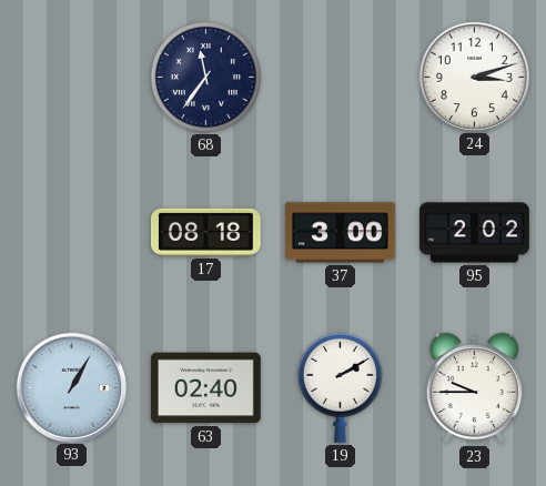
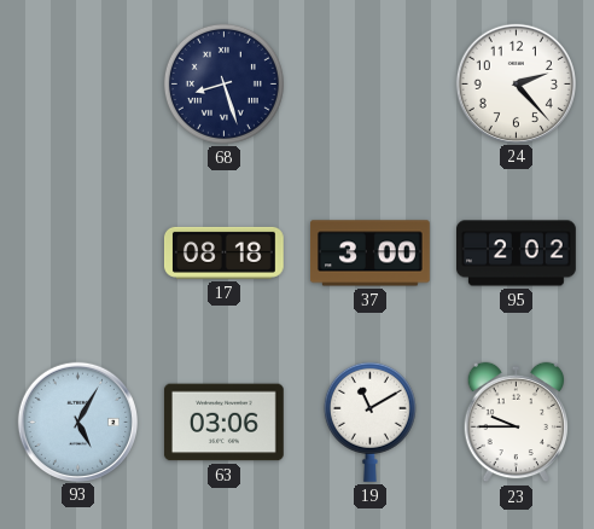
68: 11:36 -> 8:27 (223, 83)
24: 3:12 -> 2:23 (516, 83)
93: 1:05 -> 5:05 (77, 422)
63: 02:40 -> 03:06 (223, 423)
19: 2:10 -> 11:10 (369, 422)
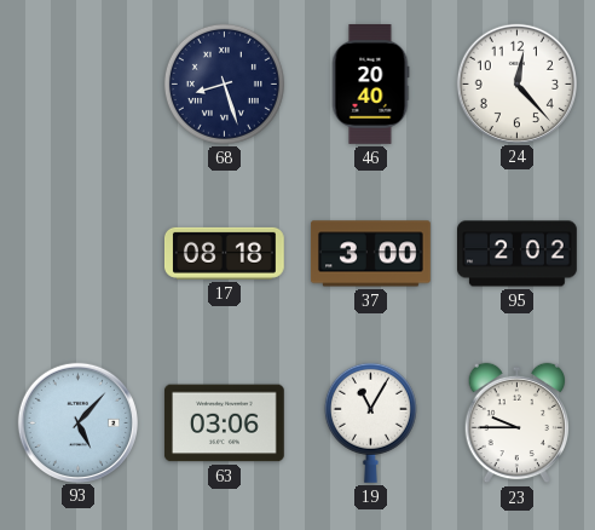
46: none -> 20:40 (370, 85)
24: 2:23 -> 12:23 (516, 83)
93: 5:05 -> 5:07 (77, 422)
19: 11:10 -> 11:05 (370, 422)
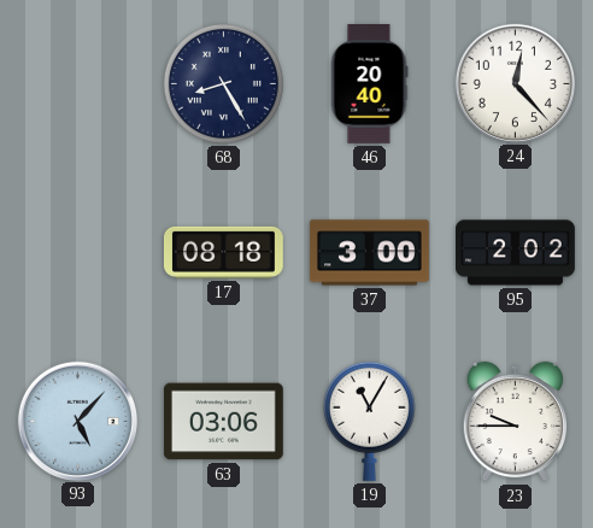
68: 8:27 -> 8:25 (223, 83)
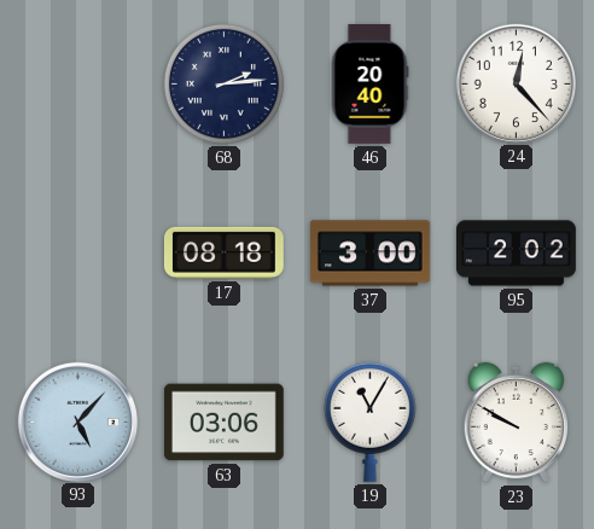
68: 8:25 -> 2:14 (223, 83)
23: 9:45 -> 9:50 (516, 423)
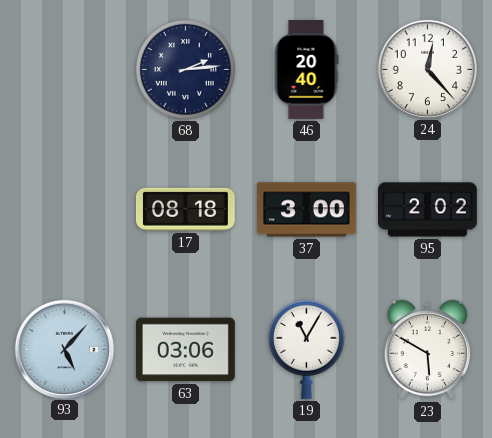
23: 9:50 -> 5:50 (427, 350)
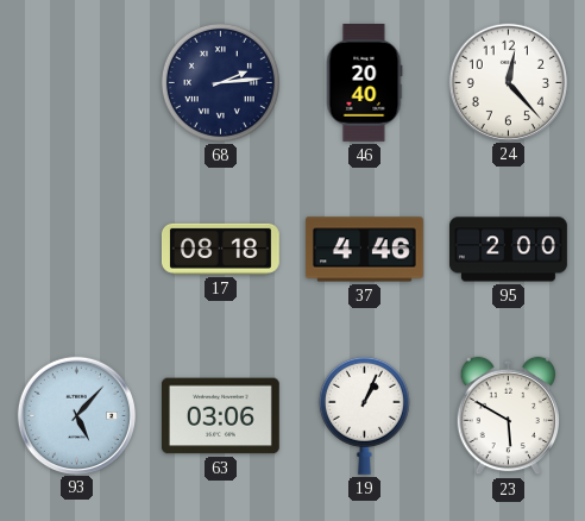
37: 3:00 -> 4:46 (365, 250)
95: 2:02 -> 2:00 (509, 250)
19: 11:05 -> 1:04 (364, 415)
